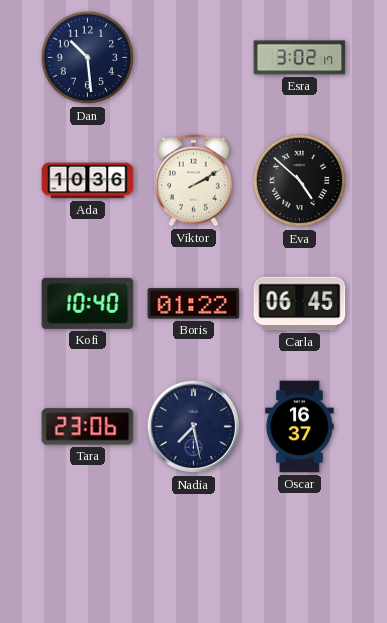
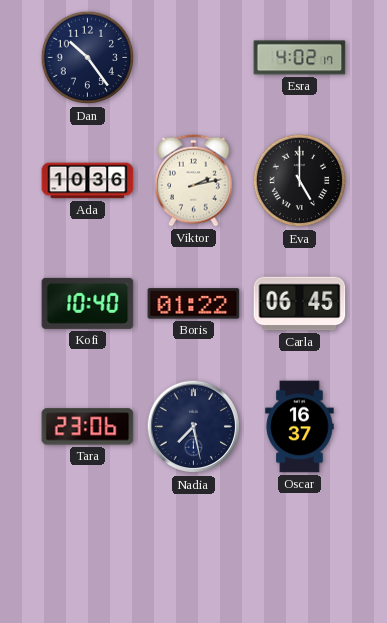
Dan: 10:29 -> 10:24 (88, 58)
Esra: 3:02 -> 4:02 (300, 58)
Viktor: 2:10 -> 2:13 (194, 180)
Eva: 4:52 -> 5:00 (300, 181)
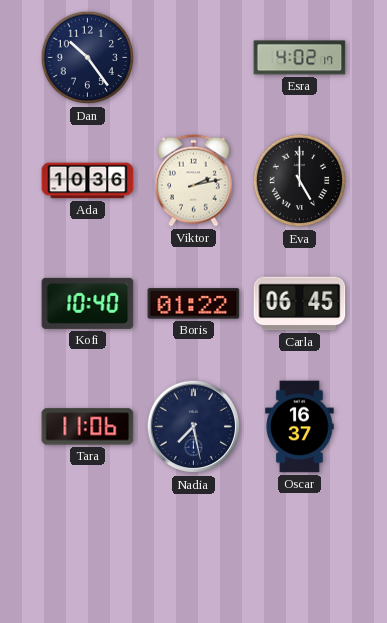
Tara: 23:06 -> 11:06 (88, 427)
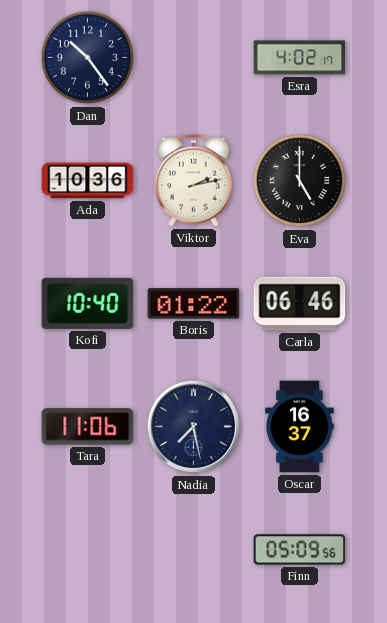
Carla: 06:45 -> 06:46 (300, 304)
Finn: none -> 05:09 (300, 550)
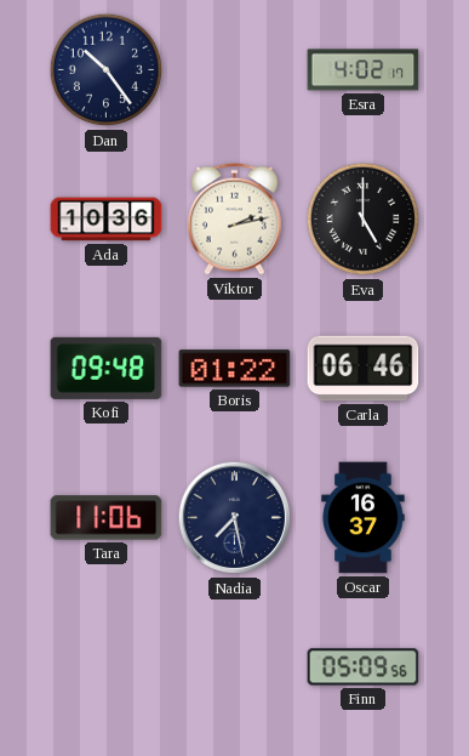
Kofi: 10:40 -> 09:48 (107, 368)
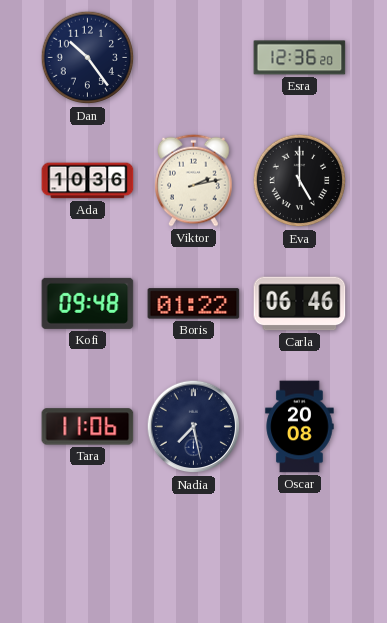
Esra: 4:02 -> 12:36 (300, 58)
Oscar: 16:37 -> 20:08 (300, 427)
Finn: 05:09 -> none (364, 667)
